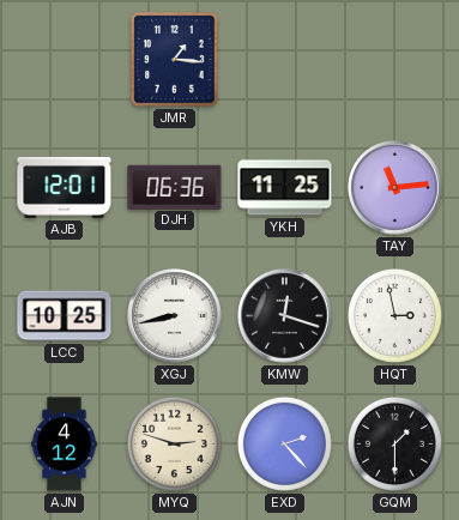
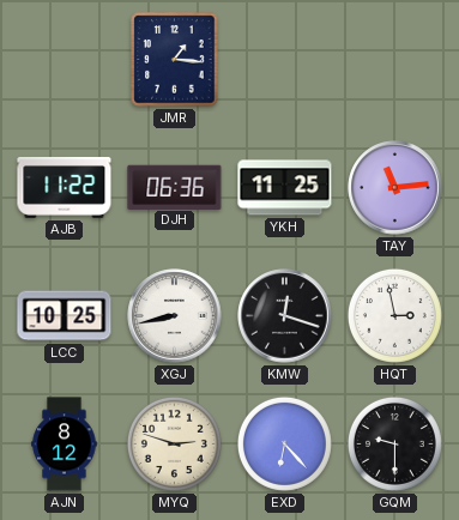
AJB: 12:01 -> 11:22 (65, 187)
AJN: 4:12 -> 8:12 (65, 445)
EXD: 2:23 -> 6:23 (284, 443)
GQM: 1:30 -> 9:30 (394, 443)
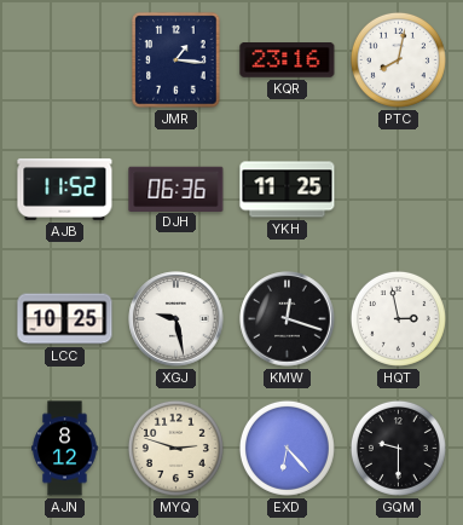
KQR: none -> 23:16 (288, 60)
PTC: none -> 8:02 (398, 59)
AJB: 11:22 -> 11:52 (65, 189)
TAY: 11:14 -> none (395, 188)
XGJ: 8:43 -> 9:28 (176, 319)
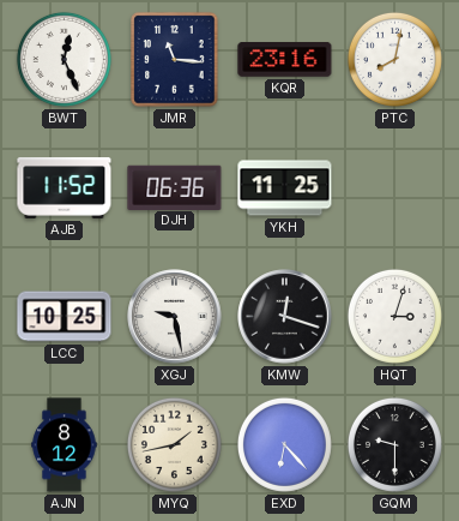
BWT: none -> 12:26 (64, 59)
JMR: 1:16 -> 11:16 (175, 60)
HQT: 2:58 -> 3:03 (394, 316)
MYQ: 2:48 -> 1:43 (174, 444)
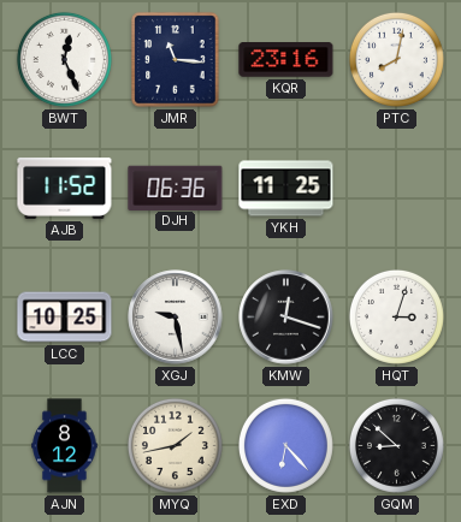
GQM: 9:30 -> 8:52 (396, 445)
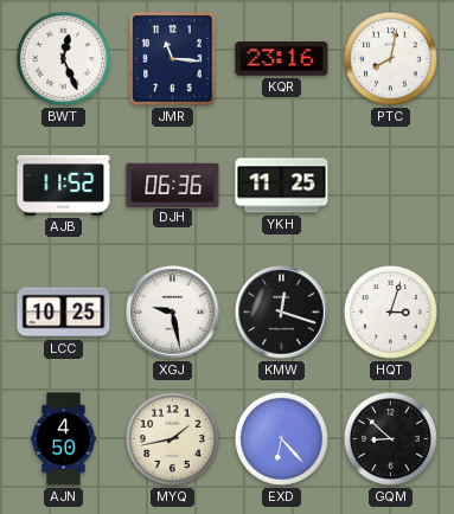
AJN: 8:12 -> 4:50 (64, 439)
